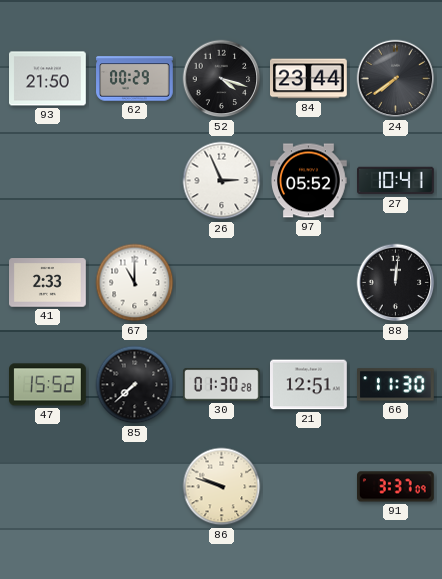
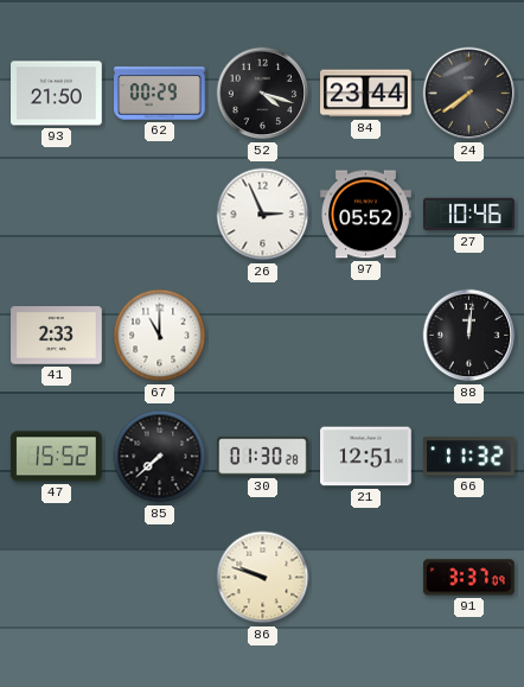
27: 10:41 -> 10:46 (469, 215)
66: 11:30 -> 11:32 (469, 457)
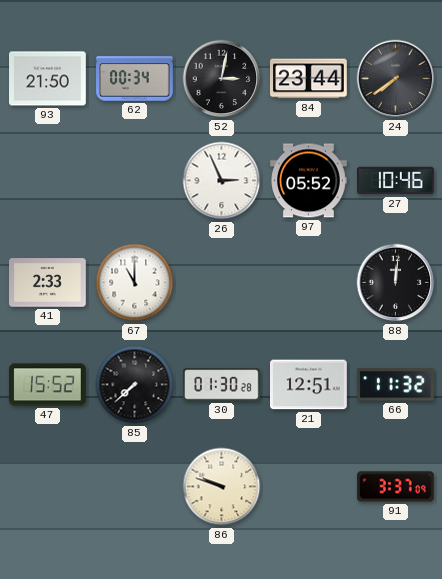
62: 00:29 -> 00:34 (135, 79)
52: 4:18 -> 3:02 (222, 79)
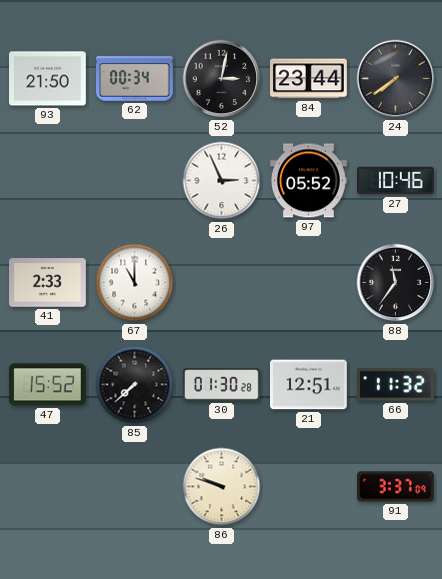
88: 12:01 -> 11:36 (396, 283)
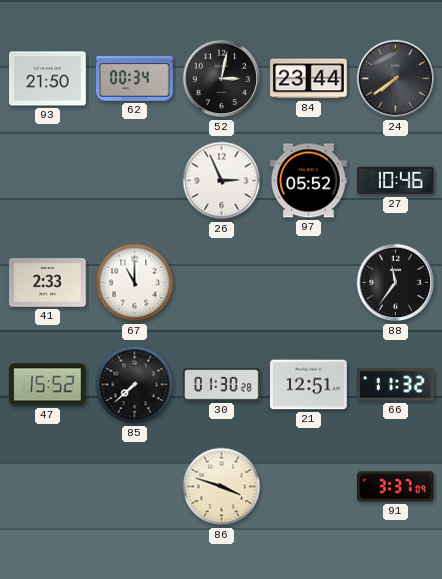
86: 9:48 -> 3:48 (222, 487)
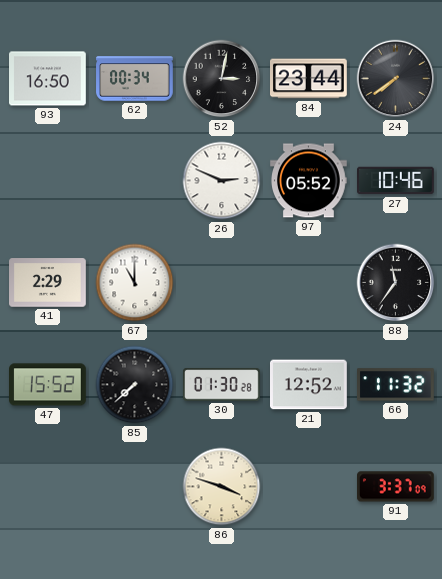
93: 21:50 -> 16:50 (48, 79)
26: 2:56 -> 2:49 (222, 181)
41: 2:33 -> 2:29 (48, 283)
21: 12:51 -> 12:52 (309, 385)
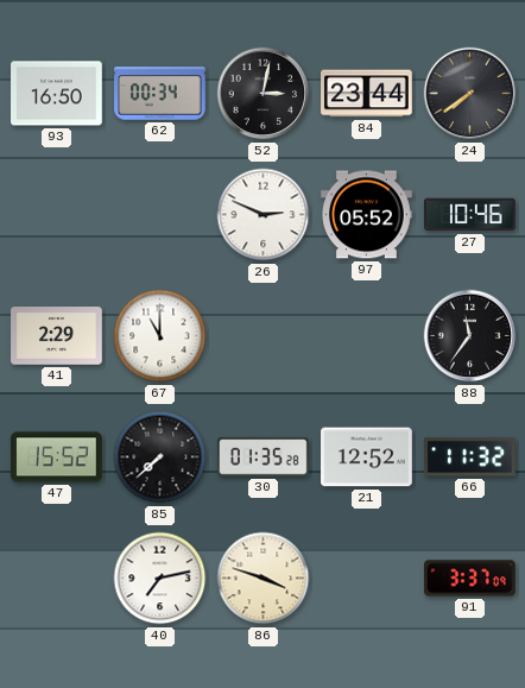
30: 01:30 -> 01:35 (264, 457)
40: none -> 7:13 (160, 579)
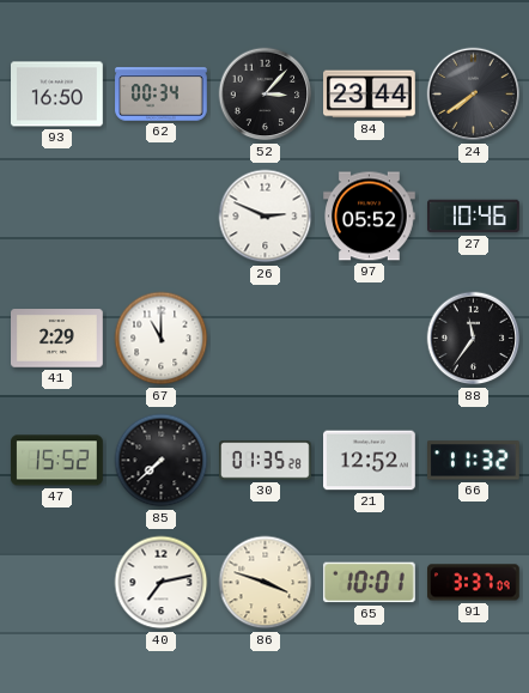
52: 3:02 -> 3:07 (266, 95)
65: none -> 10:01 (370, 583)
